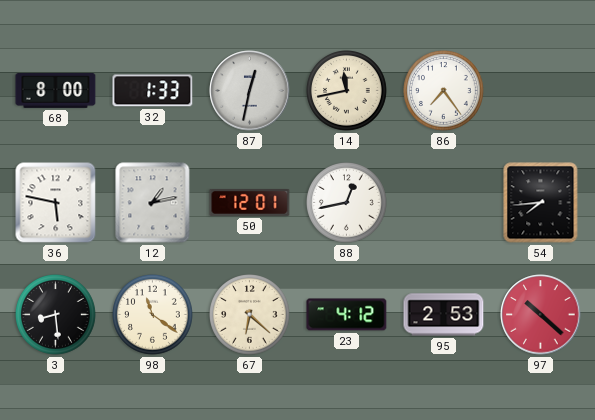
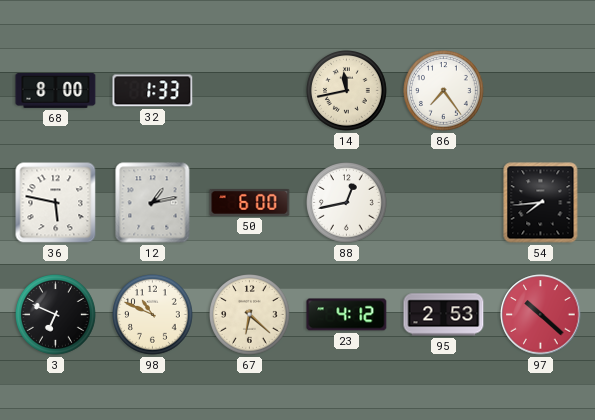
87: 12:32 -> none (250, 91)
50: 12:01 -> 6:00 (250, 202)
3: 8:29 -> 6:49 (56, 315)
98: 11:21 -> 10:49 (153, 315)
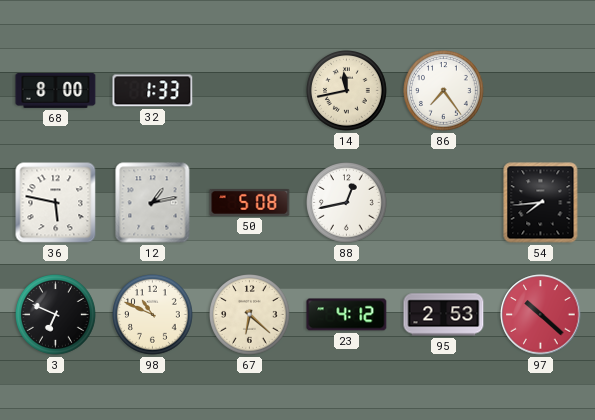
50: 6:00 -> 5:08 (250, 202)
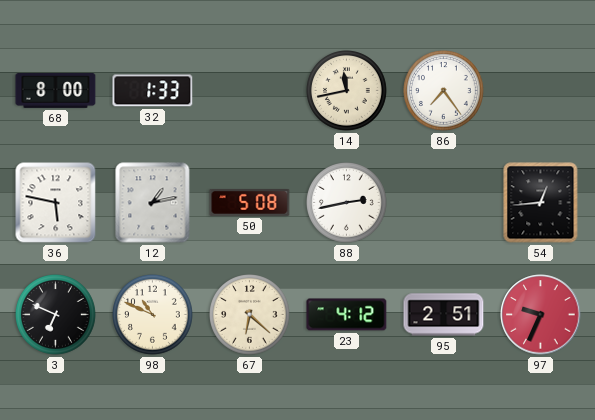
88: 12:43 -> 2:43 (347, 203)
54: 7:44 -> 12:44 (541, 203)
95: 2:53 -> 2:51 (444, 315)
97: 10:22 -> 9:34 (541, 315)
